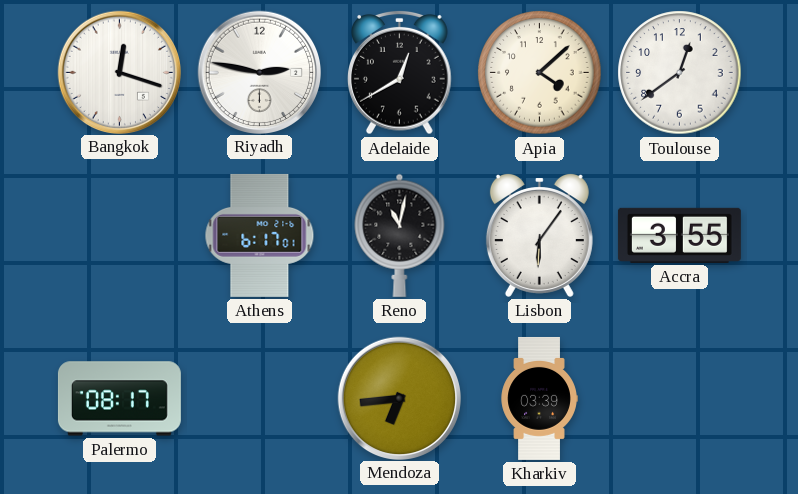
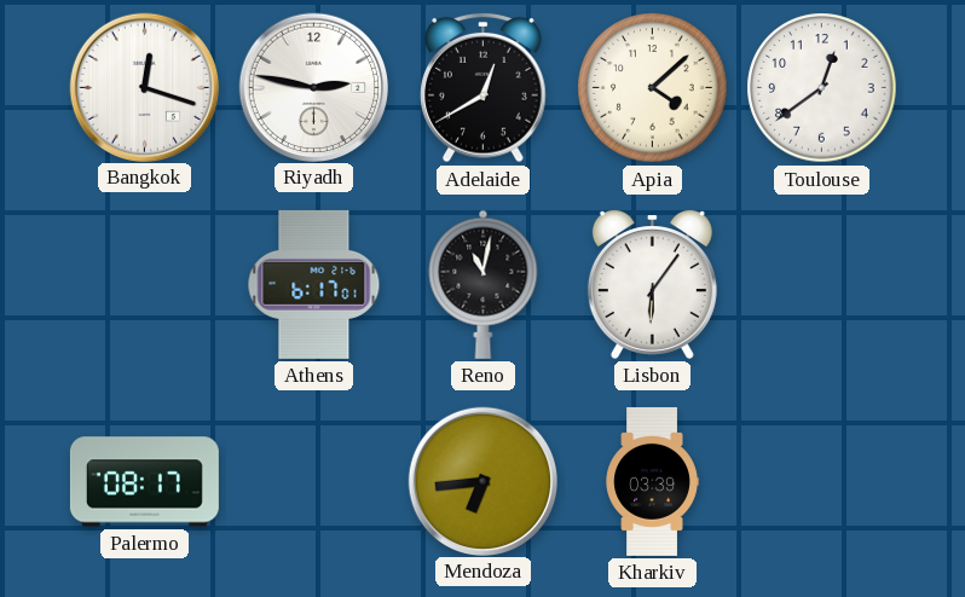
Accra: 3:55 -> none (679, 235)
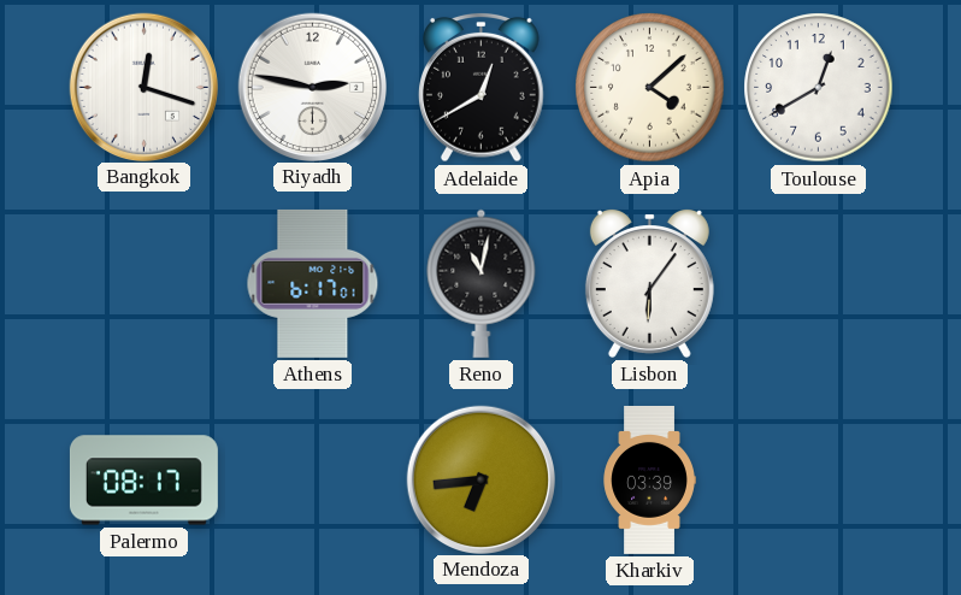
Toulouse: 12:39 -> 12:40 (819, 88)
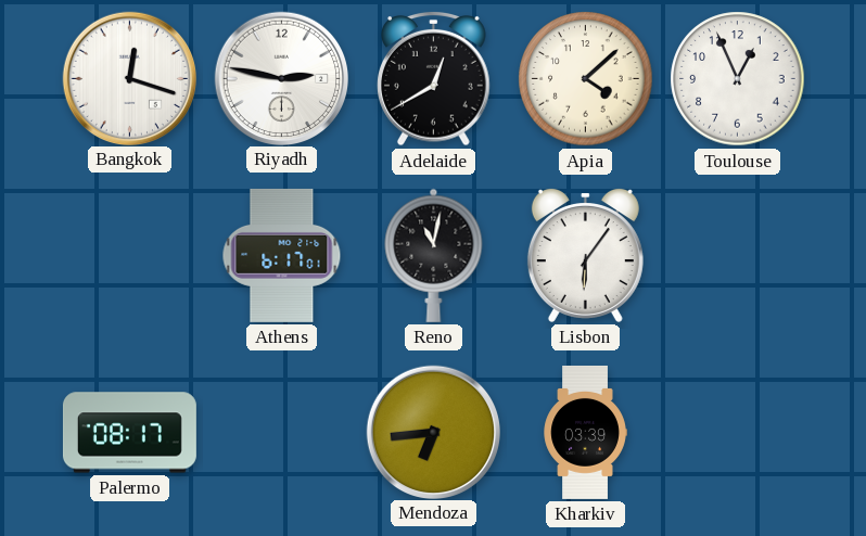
Toulouse: 12:40 -> 12:56 (738, 79)
